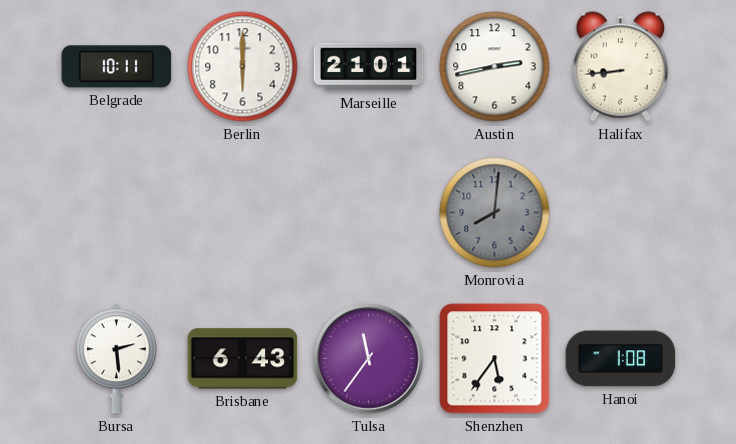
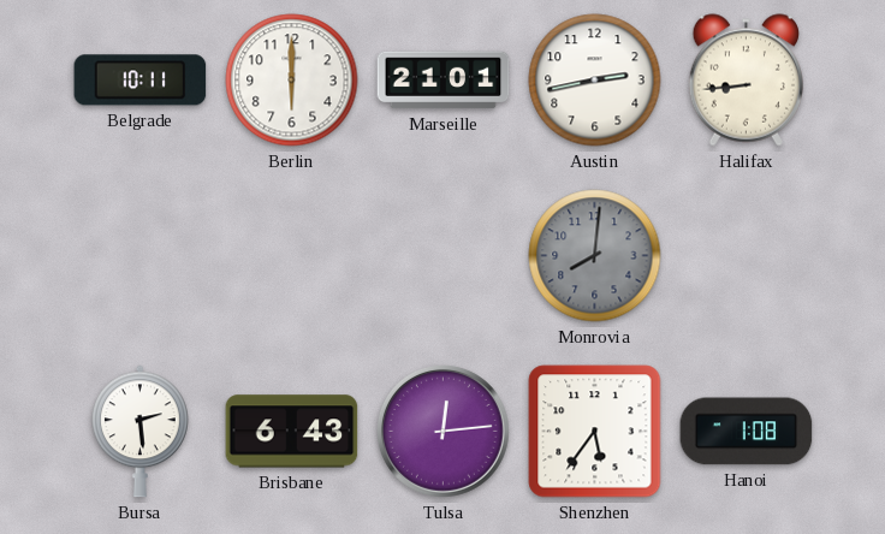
Tulsa: 11:36 -> 12:14 (444, 432)
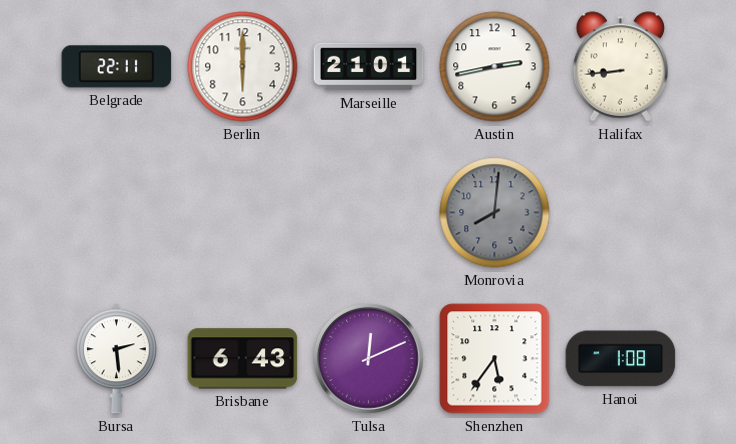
Belgrade: 10:11 -> 22:11 (117, 67)
Tulsa: 12:14 -> 12:11 (369, 359)
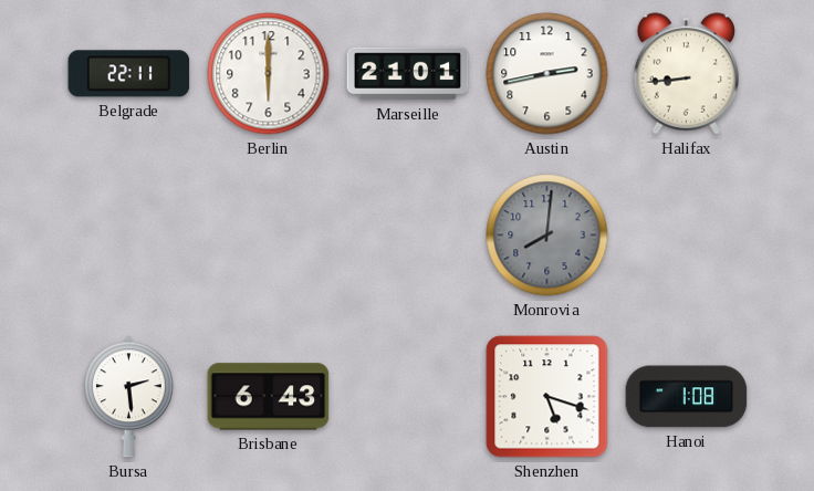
Tulsa: 12:11 -> none (369, 359)
Shenzhen: 5:36 -> 5:18 (547, 397)
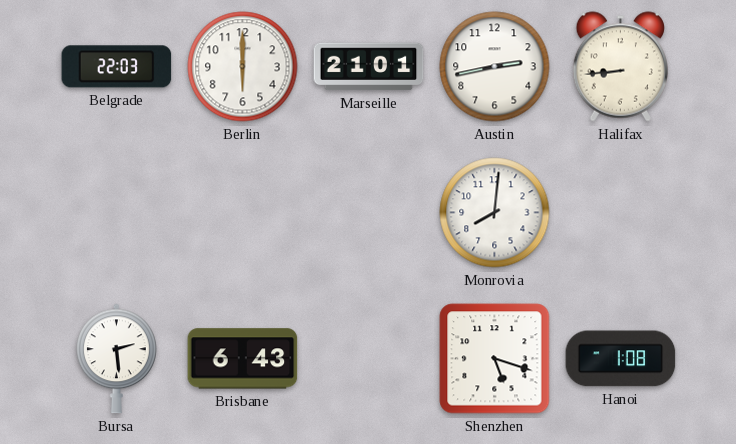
Belgrade: 22:11 -> 22:03 (117, 67)
Monrovia dial: grey -> white (495, 213)
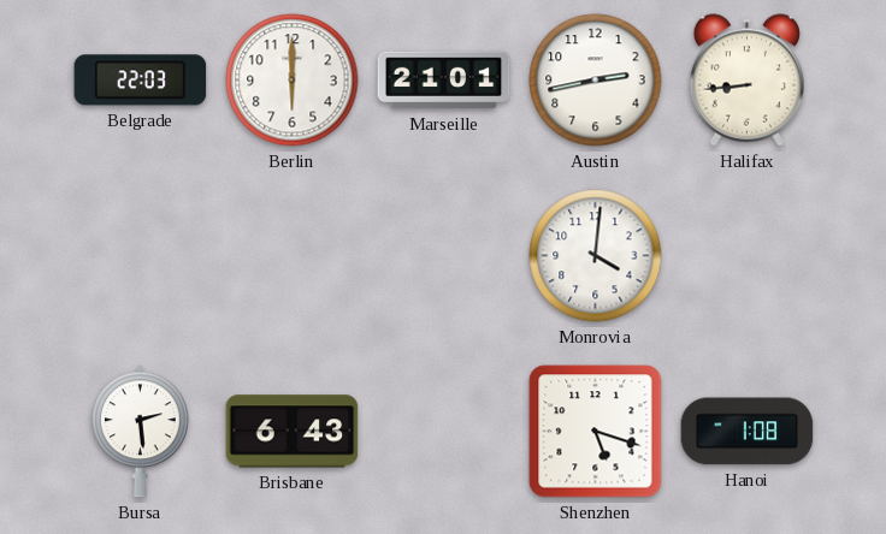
Monrovia: 8:01 -> 4:01 (596, 256)
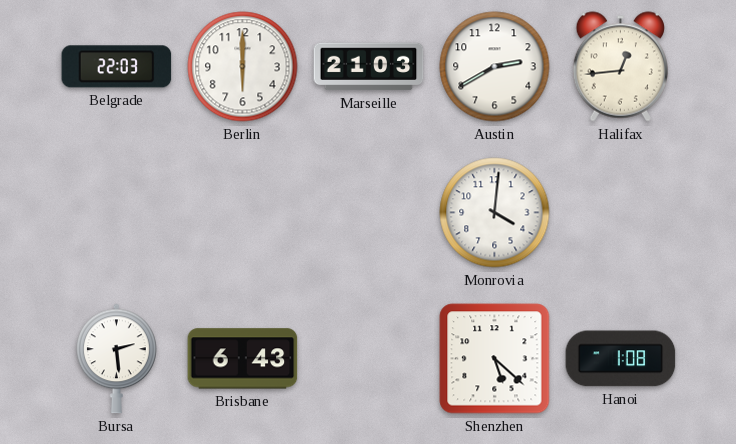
Marseille: 21:01 -> 21:03 (369, 67)
Austin: 2:43 -> 2:40 (495, 67)
Halifax: 8:44 -> 12:44 (620, 67)
Shenzhen: 5:18 -> 5:22 (495, 359)
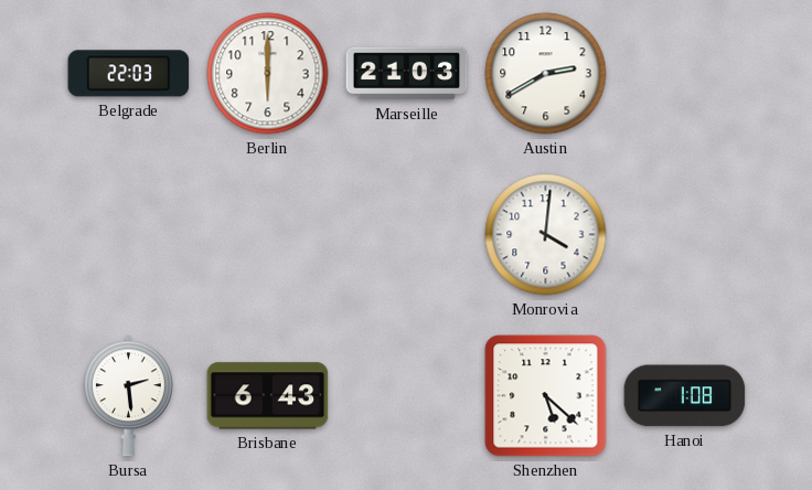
Halifax: 12:44 -> none (620, 67)
